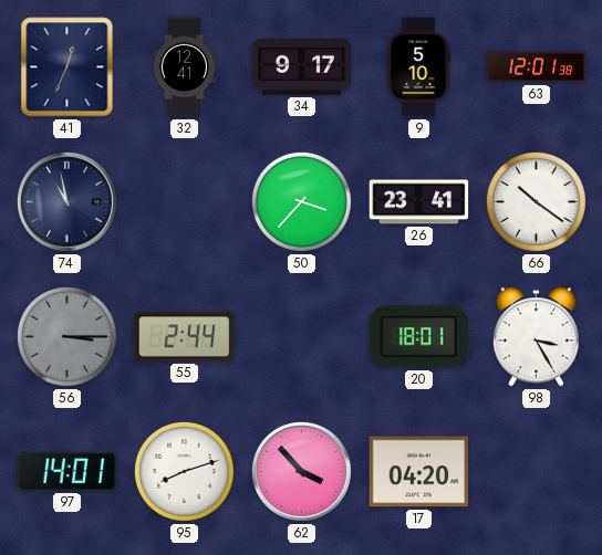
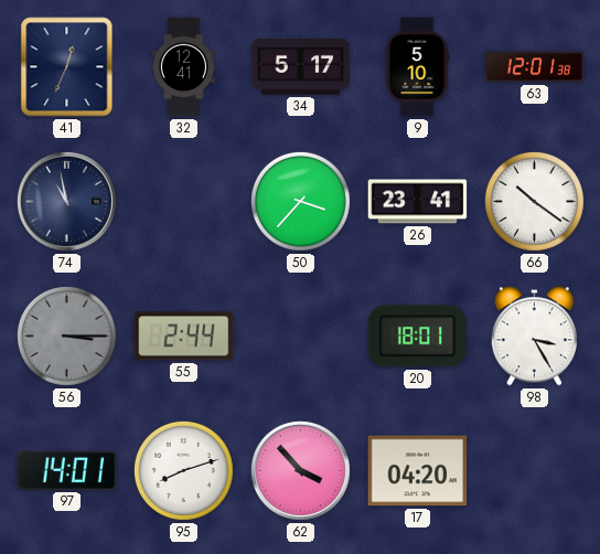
34: 9:17 -> 5:17 (301, 67)
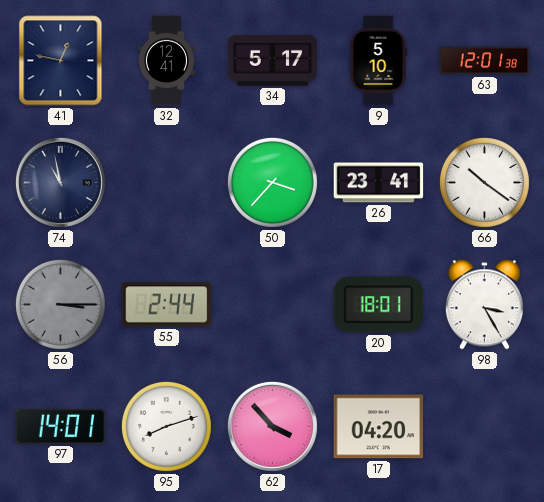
41: 12:34 -> 12:47 (61, 61)
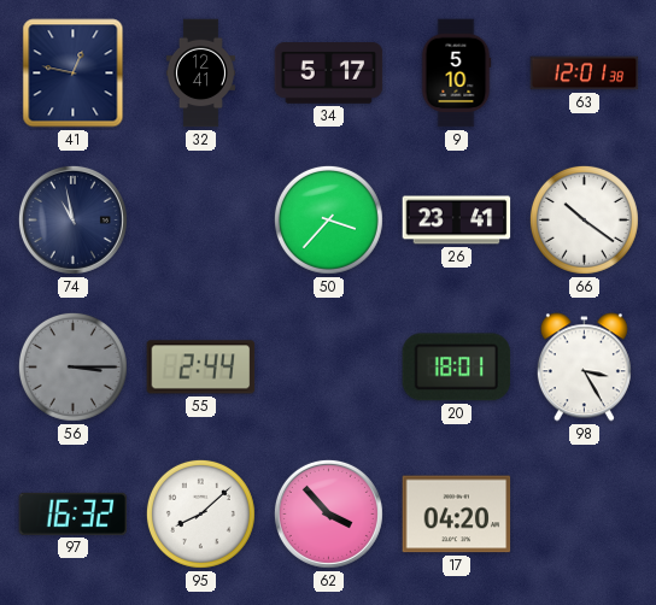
97: 14:01 -> 16:32 (74, 513)
95: 8:12 -> 8:08 (200, 513)
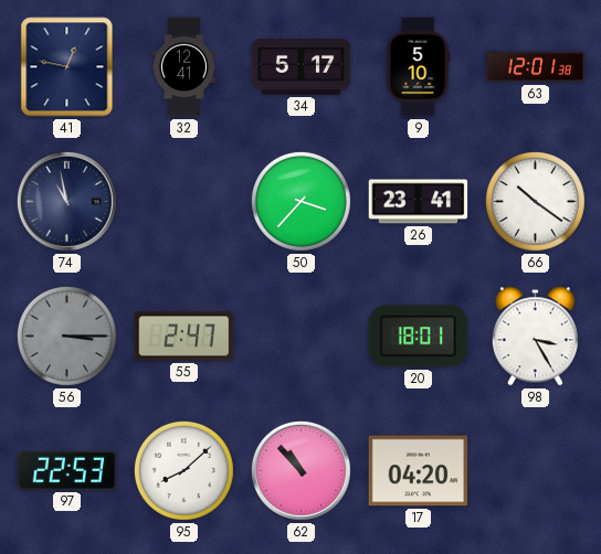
55: 2:44 -> 2:47 (184, 337)
97: 16:32 -> 22:53 (67, 470)
62: 3:53 -> 10:53 (300, 470)
